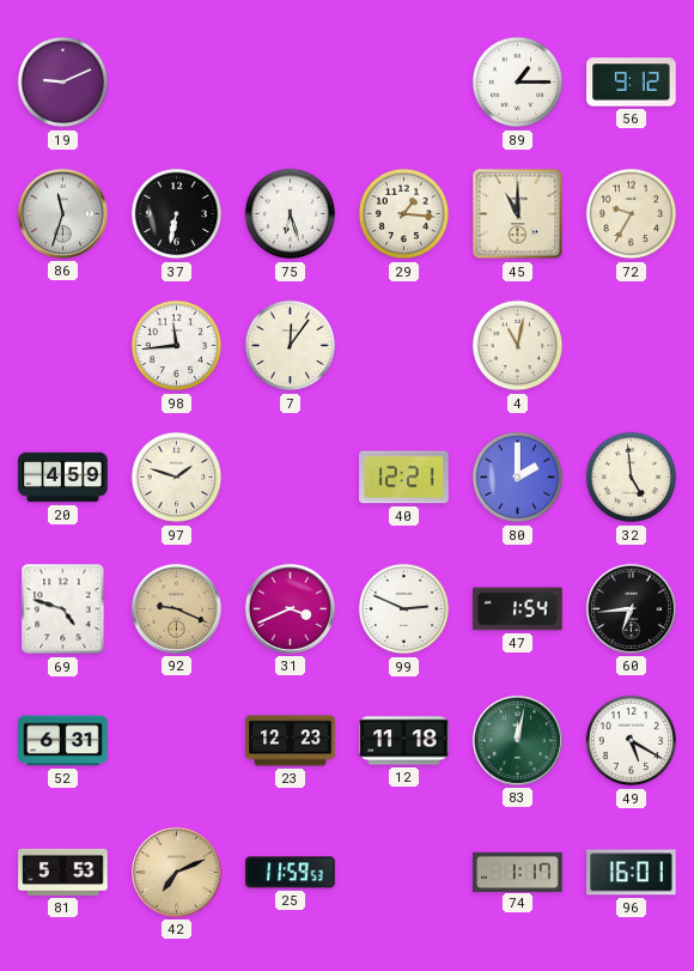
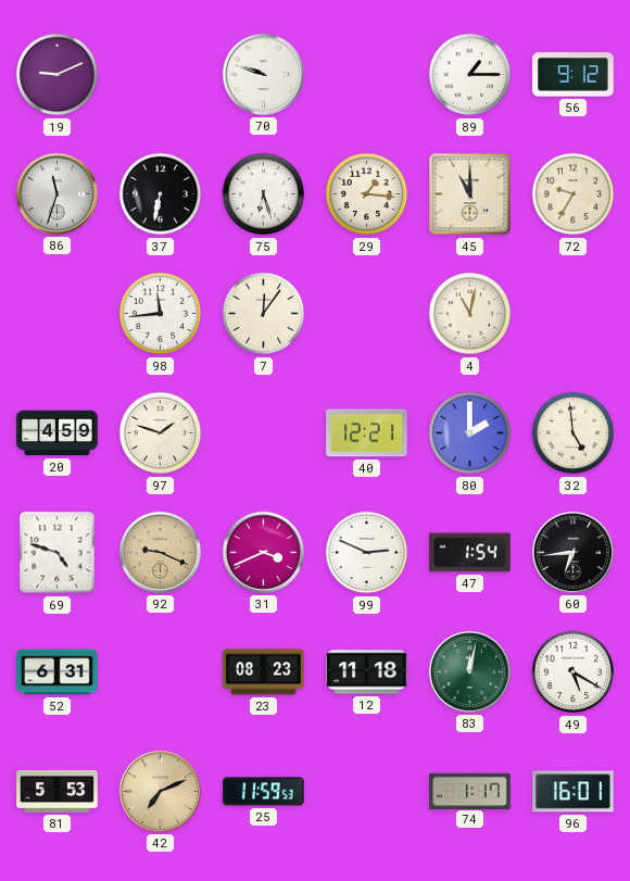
70: none -> 9:48 (263, 74)
23: 12:23 -> 08:23 (264, 672)
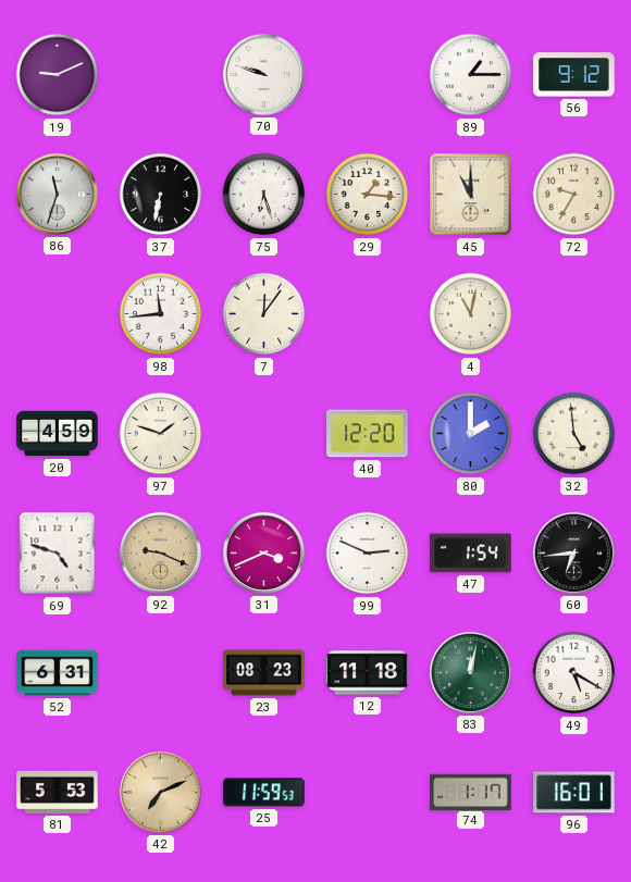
40: 12:21 -> 12:20 (368, 434)
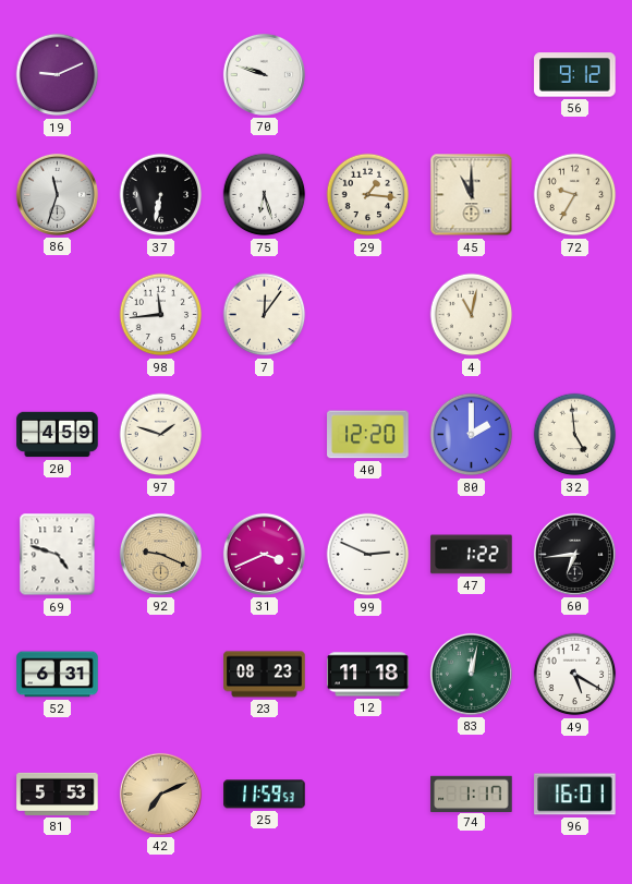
89: 1:15 -> none (471, 75)
47: 1:54 -> 1:22 (472, 555)
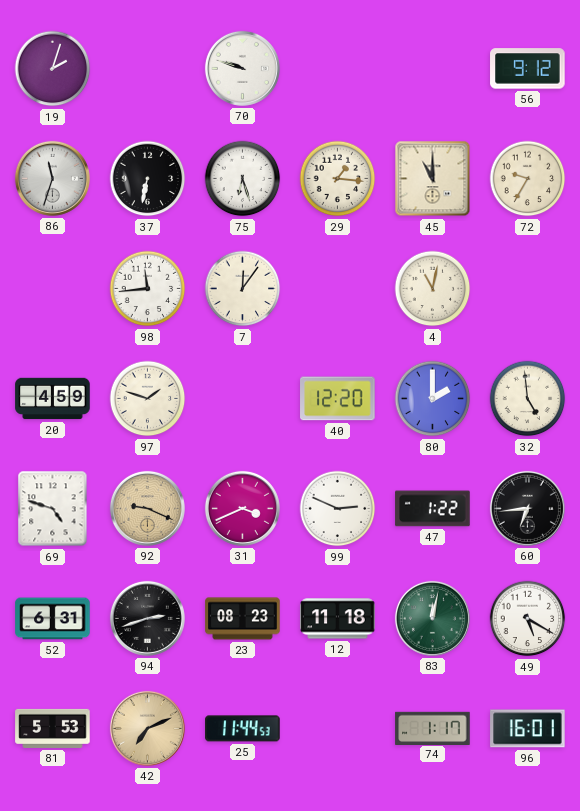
19: 9:11 -> 2:03 (53, 69)
94: none -> 2:42 (147, 618)
25: 11:59 -> 11:44 (243, 729)
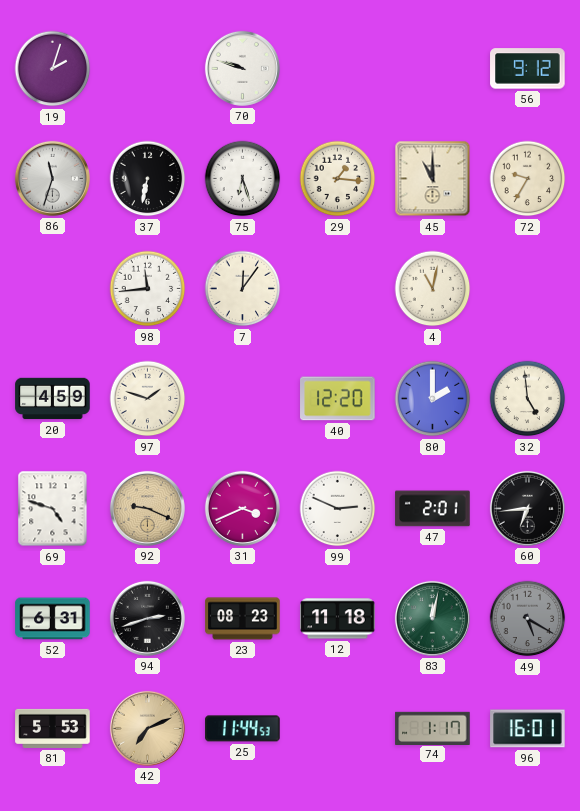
47: 1:22 -> 2:01 (433, 509)
49 dial: white -> grey (528, 619)
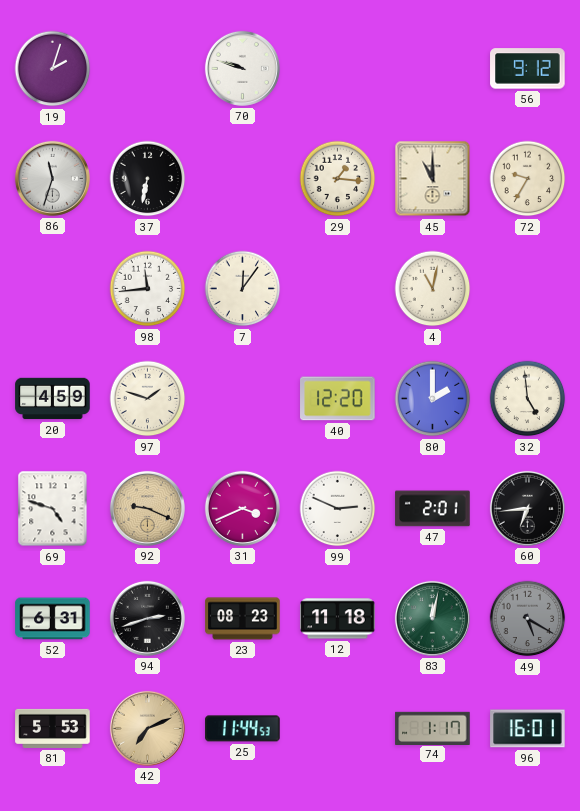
75: 6:27 -> none (243, 179)
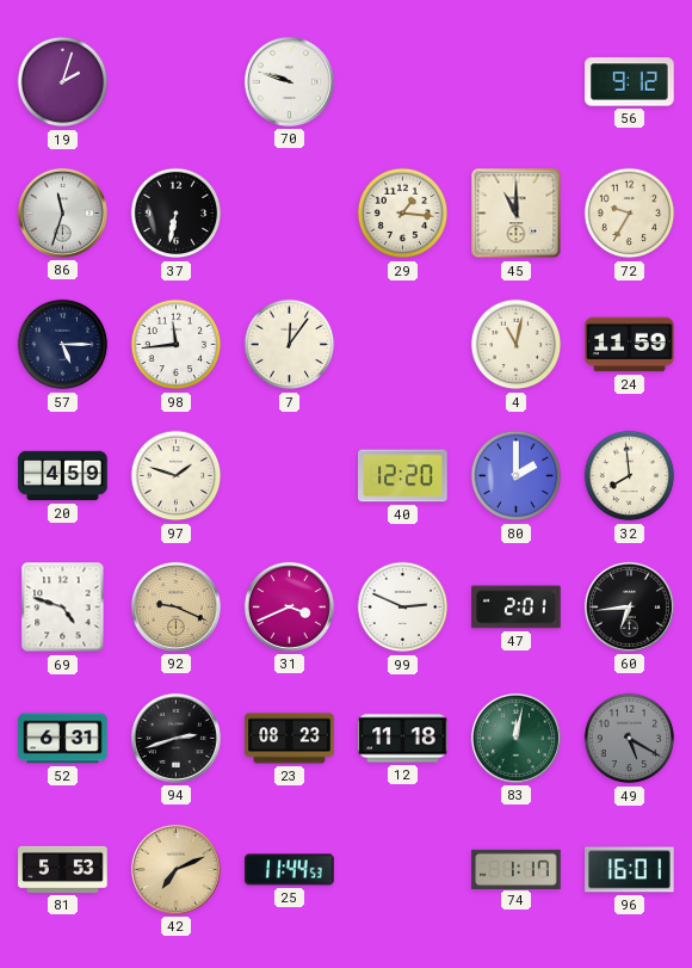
57: none -> 5:15 (63, 345)
24: none -> 11:59 (630, 345)
32: 4:59 -> 7:59 (630, 476)
